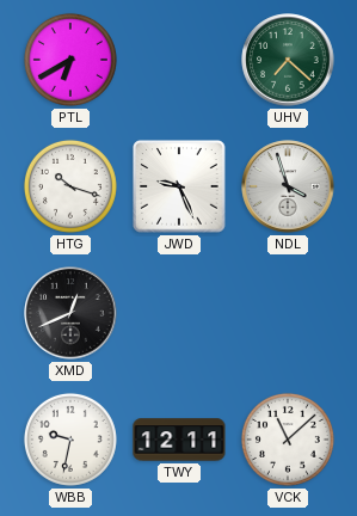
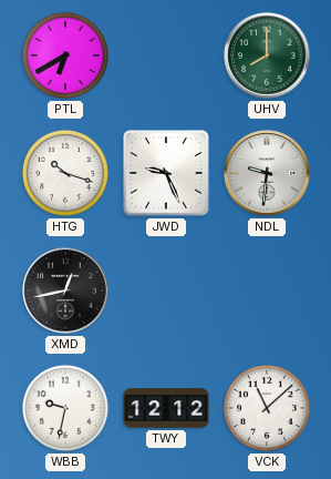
UHV: 7:22 -> 8:00 (267, 55)
NDL: 3:57 -> 9:31 (267, 173)
XMD: 12:41 -> 12:43 (65, 291)
TWY: 12:11 -> 12:12 (166, 408)
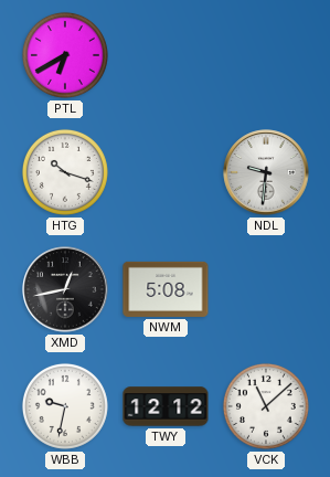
UHV: 8:00 -> none (267, 55)
JWD: 9:26 -> none (166, 173)
NWM: none -> 5:08 (166, 289)
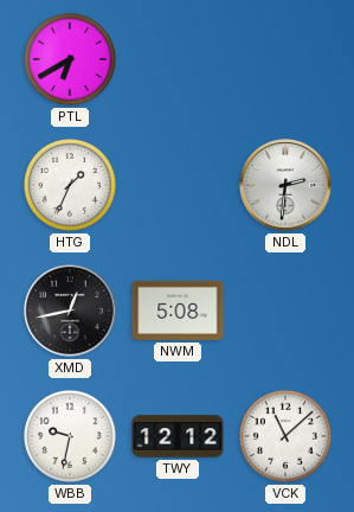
HTG: 10:18 -> 1:34 (70, 185)
NDL: 9:31 -> 2:31 (285, 185)
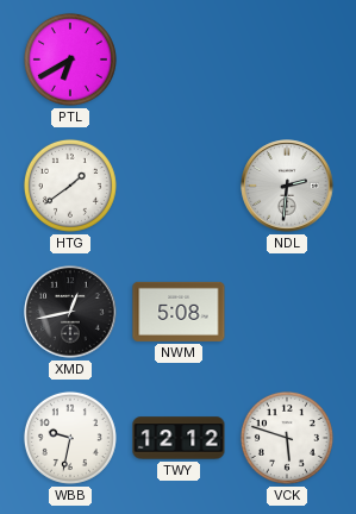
HTG: 1:34 -> 1:39 (70, 186)
VCK: 11:08 -> 5:48 (287, 438)
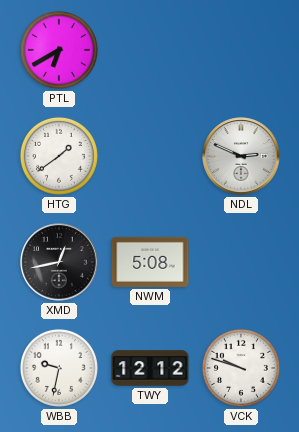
NDL: 2:31 -> 2:49 (241, 156)
VCK: 5:48 -> 9:48 (241, 368)
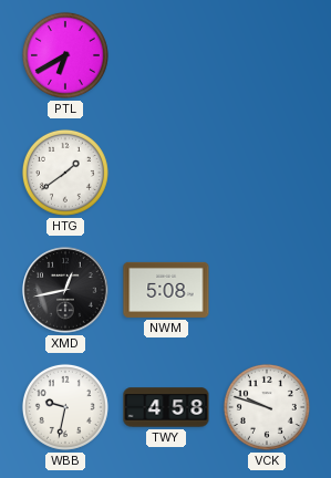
NDL: 2:49 -> none (241, 156)
TWY: 12:12 -> 4:58 (166, 407)
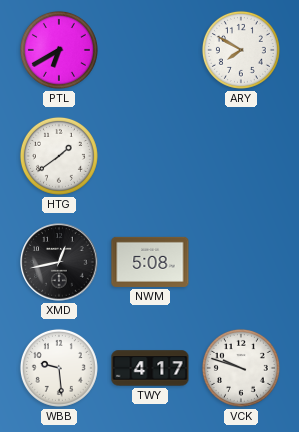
ARY: none -> 7:50 (241, 50)
WBB: 9:32 -> 9:29 (59, 368)
TWY: 4:58 -> 4:17 (150, 368)
